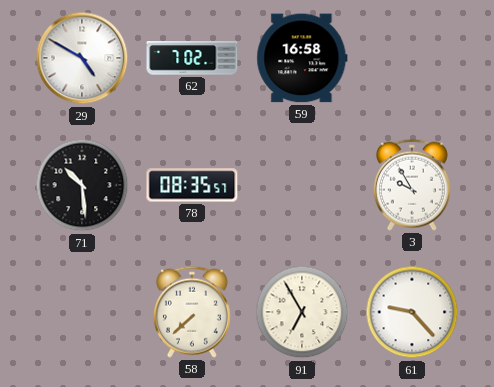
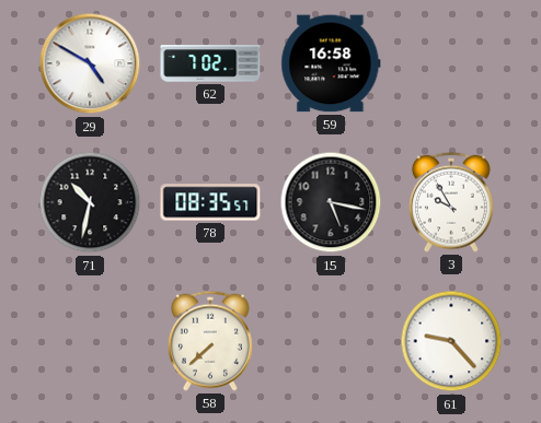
71: 10:29 -> 10:32 (90, 202)
15: none -> 5:17 (331, 202)
91: 6:55 -> none (302, 312)
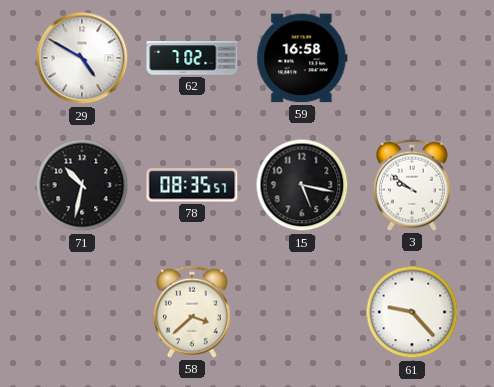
3: 9:55 -> 9:51 (412, 185)
58: 7:38 -> 3:38 (192, 312)
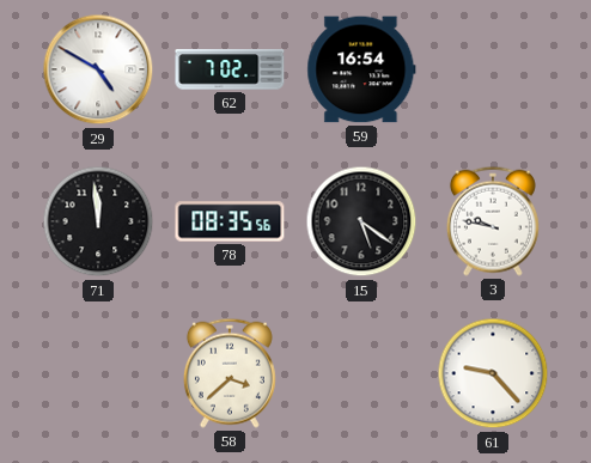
59: 16:58 -> 16:54 (361, 69)
71: 10:32 -> 11:59 (98, 221)
78: 08:35:57 -> 08:35:56 (230, 221)
15: 5:17 -> 5:21 (361, 221)
3: 9:51 -> 9:47 (493, 221)
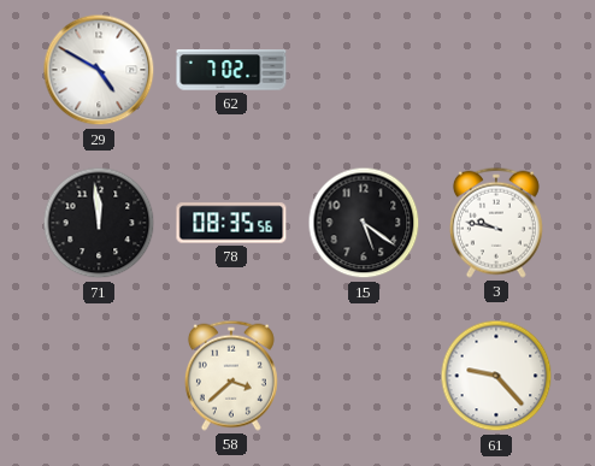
59: 16:54 -> none (361, 69)
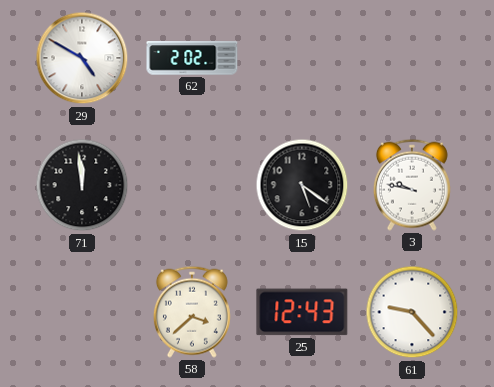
62: 7:02 -> 2:02 (192, 58)
78: 08:35 -> none (231, 223)
25: none -> 12:43 (302, 312)
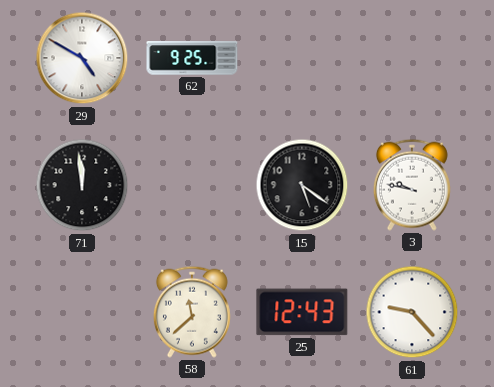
62: 2:02 -> 9:25 (192, 58)
58: 3:38 -> 11:38 (192, 312)
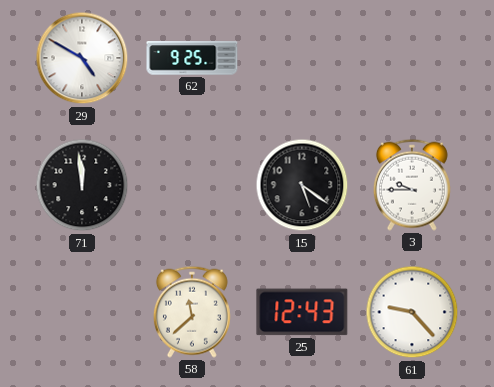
3: 9:47 -> 9:45 (412, 185)
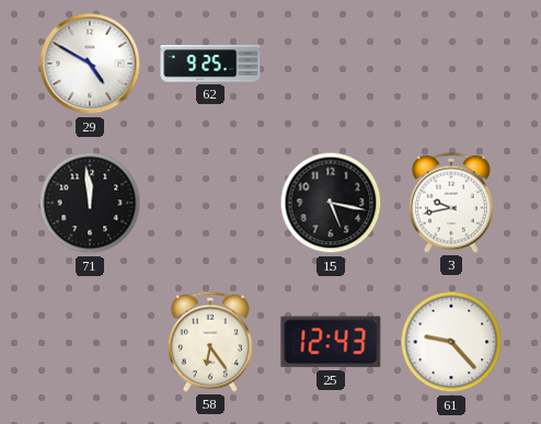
15: 5:21 -> 5:17 (331, 203)
3: 9:45 -> 9:43 (451, 203)
58: 11:38 -> 6:24 (210, 342)
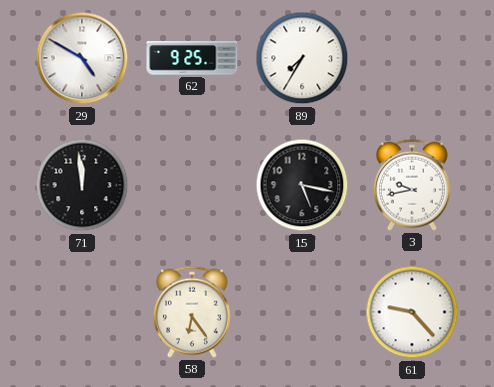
89: none -> 7:35 (302, 58)
25: 12:43 -> none (331, 342)
